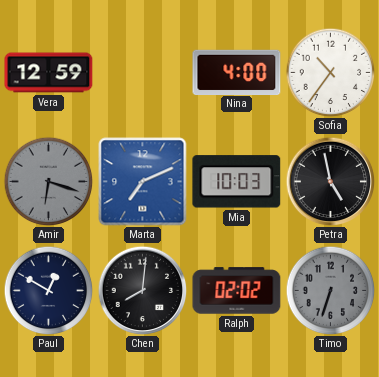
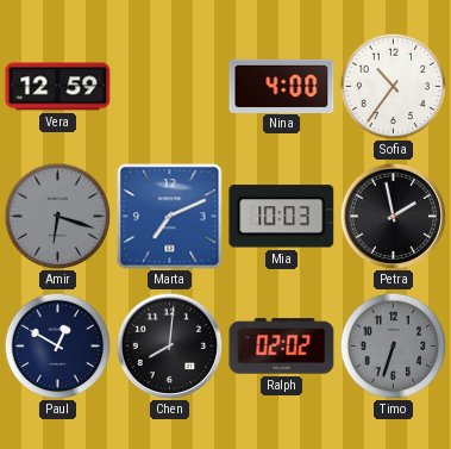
Petra: 4:58 -> 1:58 (393, 216)
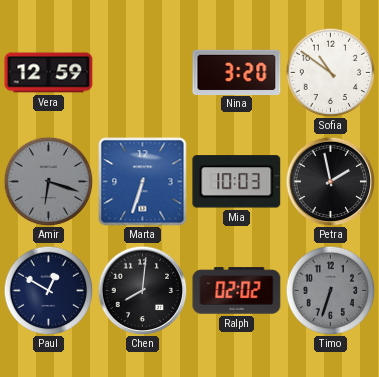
Nina: 4:00 -> 3:20 (237, 72)
Sofia: 10:36 -> 10:51 (330, 72)
Marta: 7:11 -> 6:33 (143, 182)
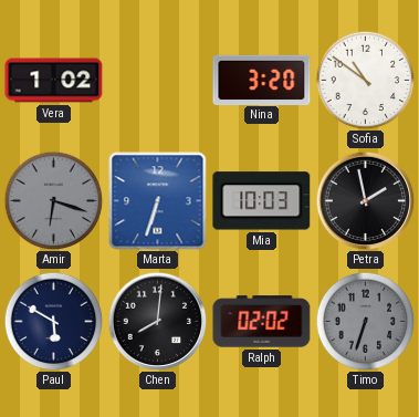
Vera: 12:59 -> 1:02 (54, 81)
Paul: 12:50 -> 5:50 (53, 321)
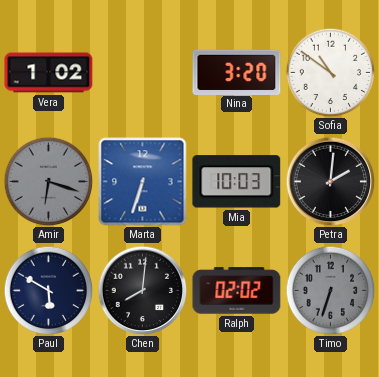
Petra: 1:58 -> 2:01 (330, 181)
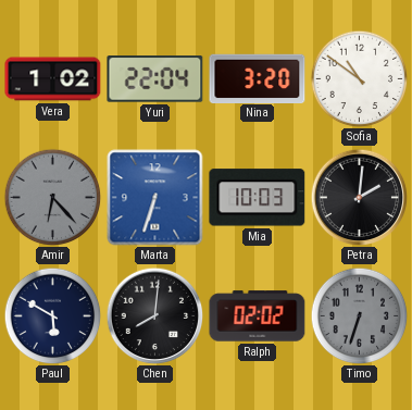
Yuri: none -> 22:04 (155, 79)
Amir: 6:18 -> 6:23 (52, 197)
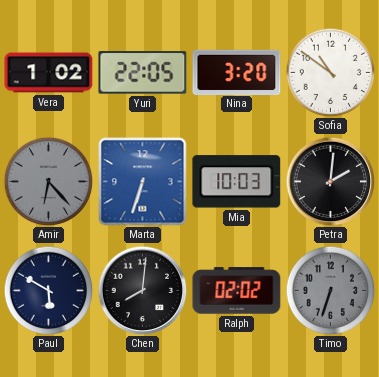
Yuri: 22:04 -> 22:05 (143, 73)
